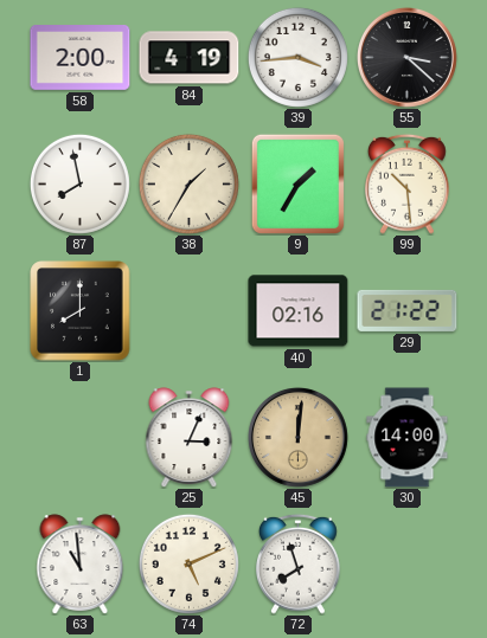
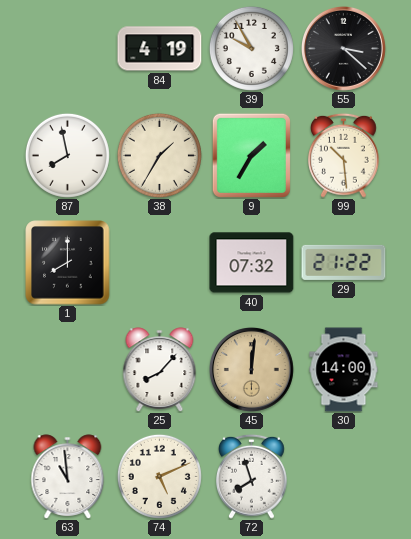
58: 2:00 -> none (81, 58)
39: 3:44 -> 9:55 (251, 48)
40: 02:16 -> 07:32 (252, 263)
25: 3:04 -> 8:07 (160, 370)
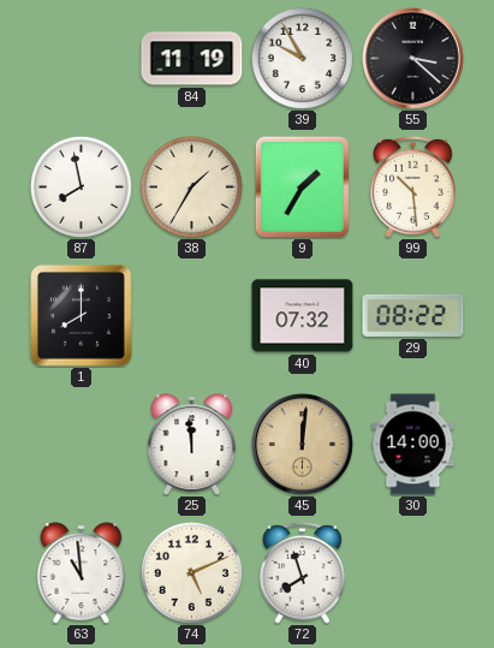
84: 4:19 -> 11:19 (192, 59)
29: 21:22 -> 08:22 (413, 315)
25: 8:07 -> 11:59 (192, 445)
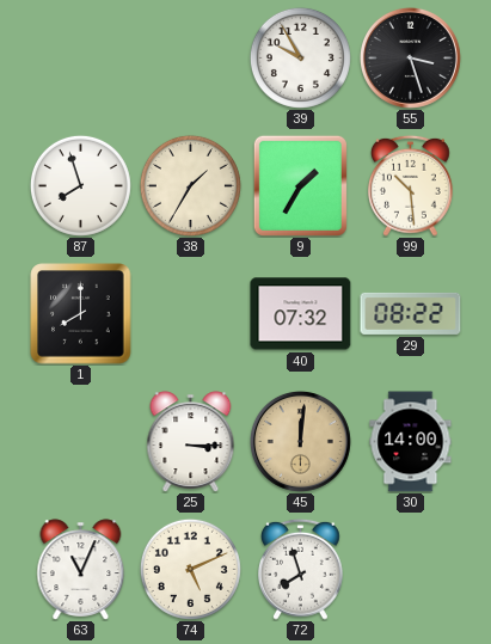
84: 11:19 -> none (192, 59)
55: 3:22 -> 3:27 (410, 57)
87: 7:58 -> 7:57 (80, 185)
25: 11:59 -> 3:15 (191, 442)
63: 10:59 -> 11:04 (81, 570)
